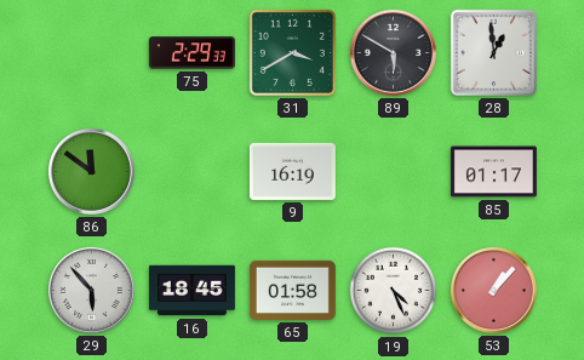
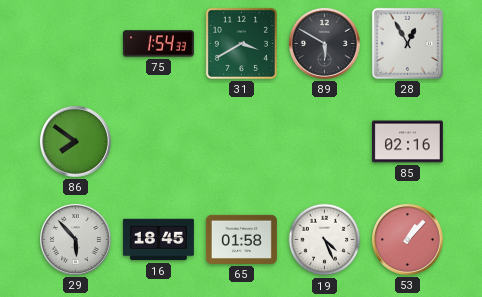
75: 2:29 -> 1:54 (158, 44)
28: 12:59 -> 12:55 (407, 43)
86: 11:51 -> 7:51 (75, 141)
9: 16:19 -> none (292, 171)
85: 01:17 -> 02:16 (407, 142)
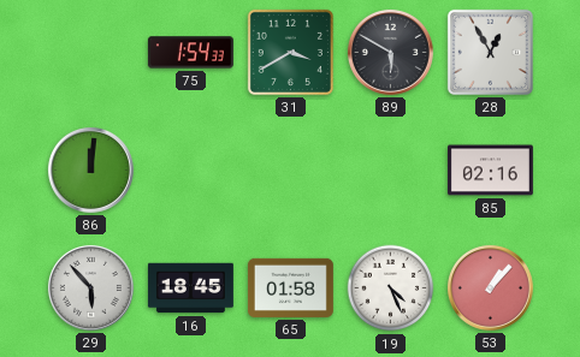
86: 7:51 -> 12:01 (90, 169)
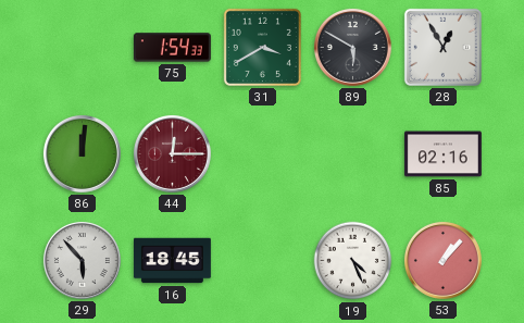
44: none -> 12:15 (172, 153)
65: 01:58 -> none (290, 287)
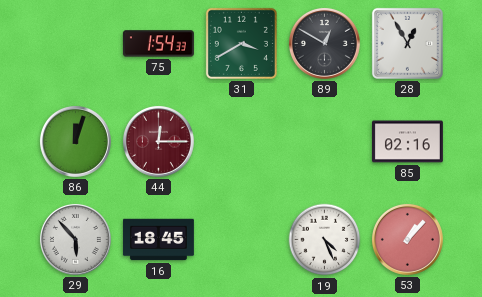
89: 5:50 -> 12:50 (324, 43)
86: 12:01 -> 12:03 (75, 141)
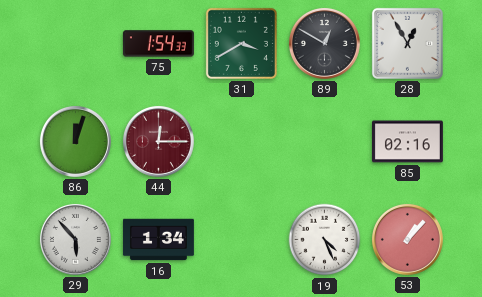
16: 18:45 -> 1:34 (158, 240)
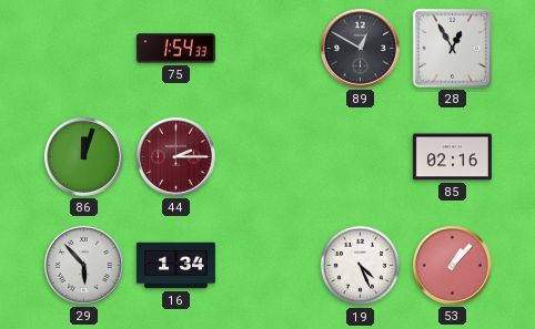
31: 3:40 -> none (241, 43)
44: 12:15 -> 2:15 (175, 156)
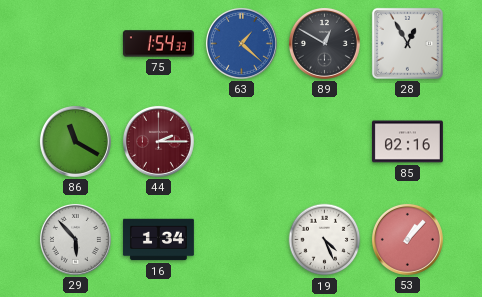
63: none -> 1:22 (241, 43)
86: 12:03 -> 11:20 (75, 141)
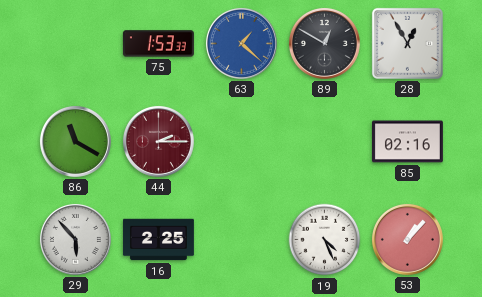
75: 1:54 -> 1:53 (158, 44)
16: 1:34 -> 2:25 (158, 240)
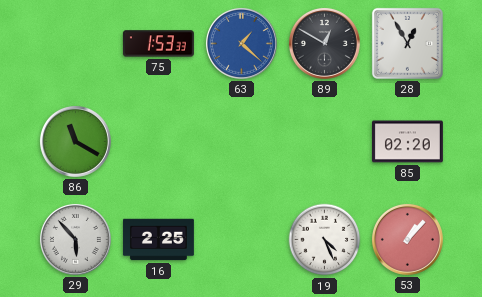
44: 2:15 -> none (158, 141)
85: 02:16 -> 02:20 (407, 142)
